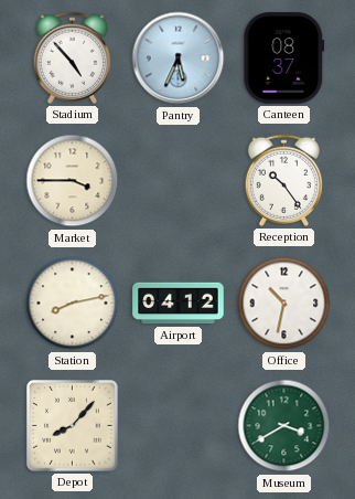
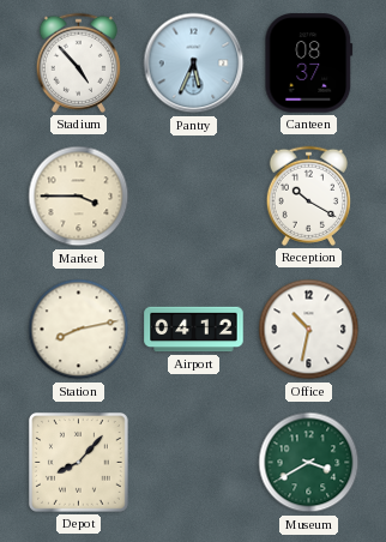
Reception: 10:24 -> 10:20 (308, 195)
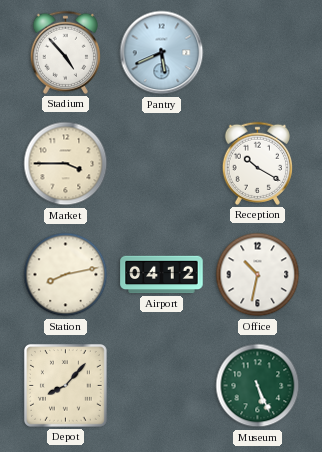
Pantry: 5:34 -> 5:41 (162, 53)
Canteen: 08:37 -> none (309, 64)
Museum: 3:40 -> 5:26 (258, 386)
